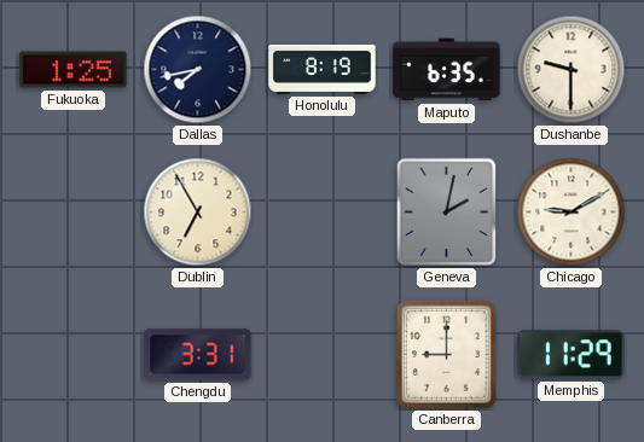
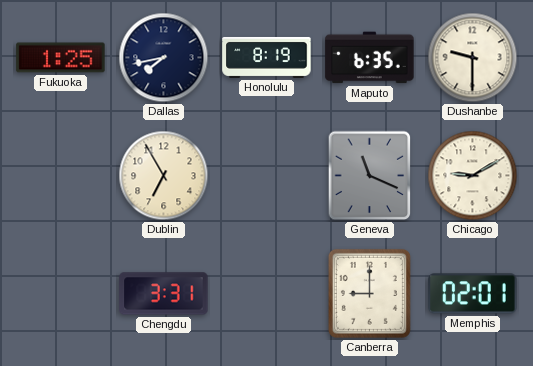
Geneva: 2:02 -> 11:19 (370, 176)
Memphis: 11:29 -> 02:01 (473, 294)
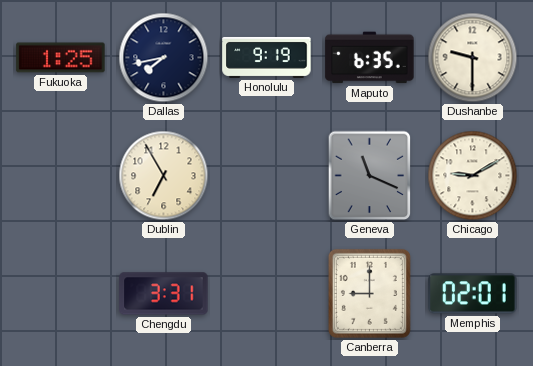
Honolulu: 8:19 -> 9:19 (267, 57)
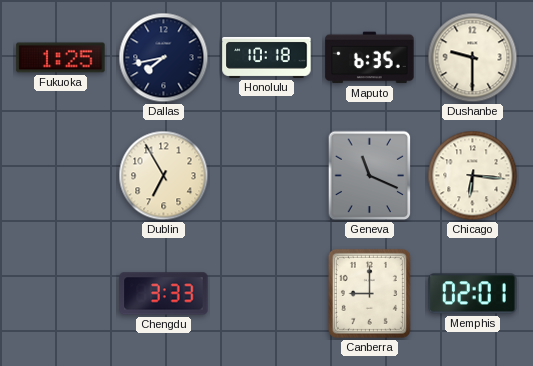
Honolulu: 9:19 -> 10:18 (267, 57)
Chicago: 9:10 -> 6:16 (473, 176)
Chengdu: 3:31 -> 3:33 (164, 294)
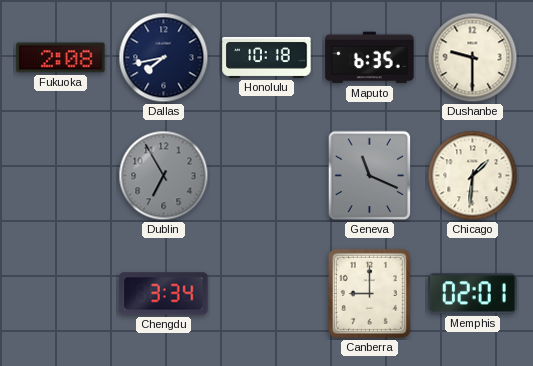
Fukuoka: 1:25 -> 2:08 (61, 58)
Dublin dial: cream -> grey (164, 176)
Chicago: 6:16 -> 1:31 (473, 176)
Chengdu: 3:33 -> 3:34 (164, 294)
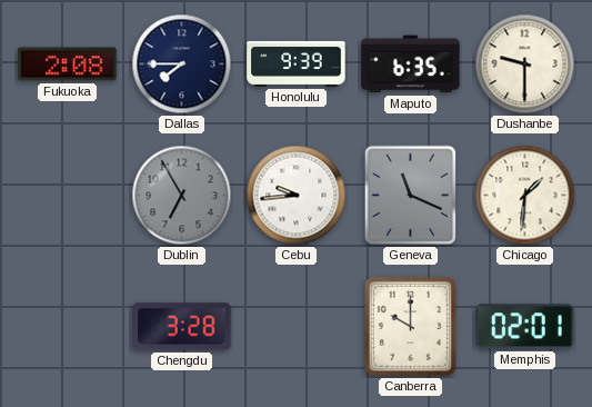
Dallas: 7:43 -> 7:45 (182, 64)
Honolulu: 10:18 -> 9:39 (297, 63)
Cebu: none -> 9:44 (297, 196)
Chengdu: 3:34 -> 3:28 (182, 327)
Canberra: 9:00 -> 10:00 (410, 326)
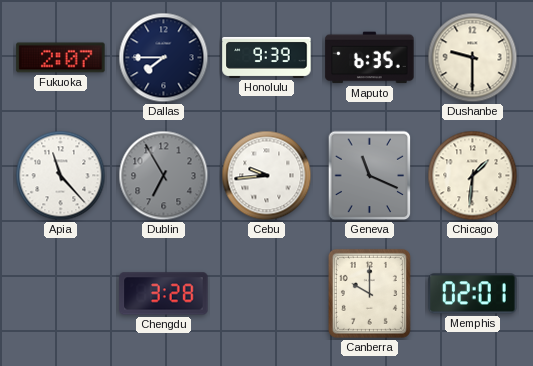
Fukuoka: 2:08 -> 2:07 (61, 58)
Apia: none -> 11:23 (61, 176)
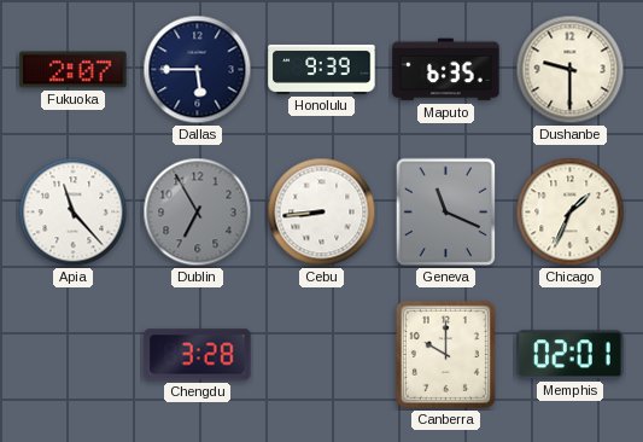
Dallas: 7:45 -> 5:45 (198, 70)
Cebu: 9:44 -> 8:44 (322, 213)
Chicago: 1:31 -> 1:34 (571, 213)
